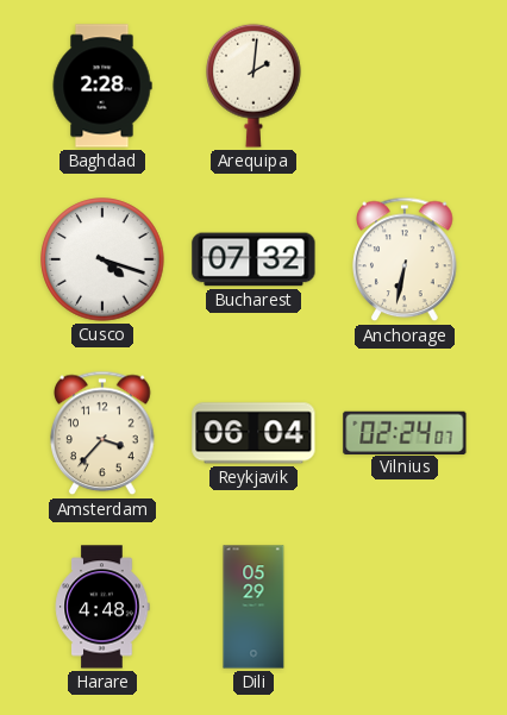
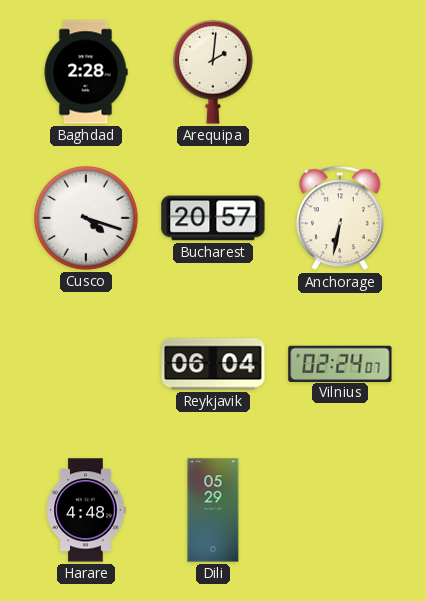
Bucharest: 07:32 -> 20:57 (213, 218)
Amsterdam: 3:37 -> none (102, 433)
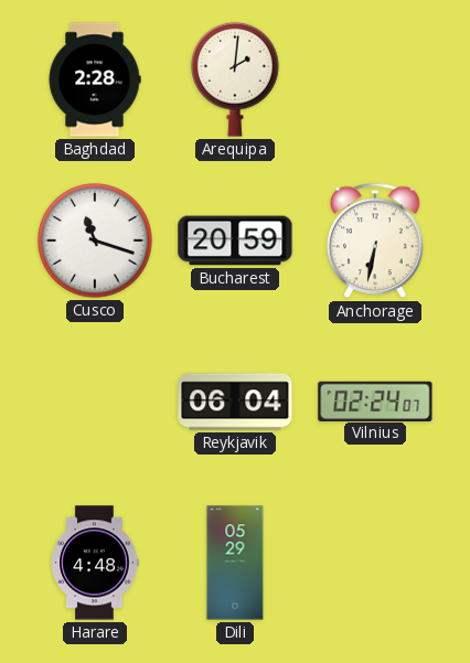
Cusco: 4:18 -> 11:18 (95, 240)
Bucharest: 20:57 -> 20:59 (235, 240)
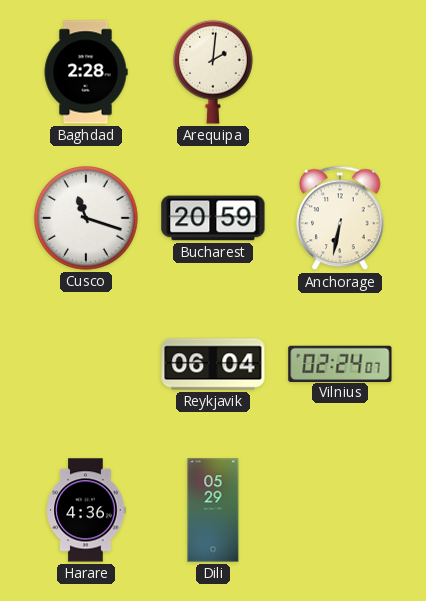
Harare: 4:48 -> 4:36 (86, 510)
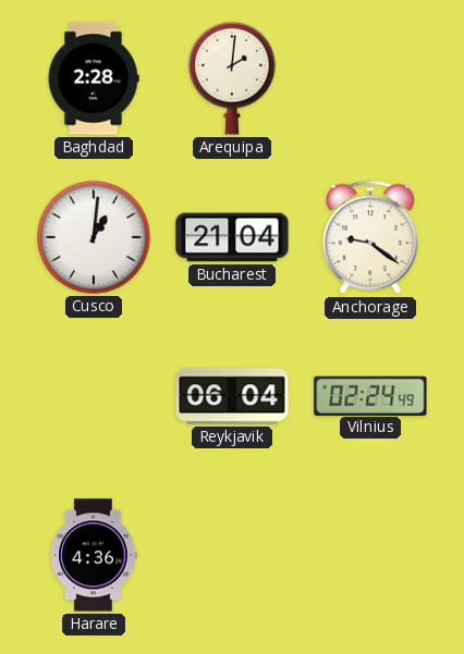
Cusco: 11:18 -> 1:01 (94, 237)
Bucharest: 20:59 -> 21:04 (232, 237)
Anchorage: 6:32 -> 9:21 (370, 237)
Vilnius: 02:24:07 -> 02:24:49 (370, 395)
Dili: 05:29 -> none (213, 510)
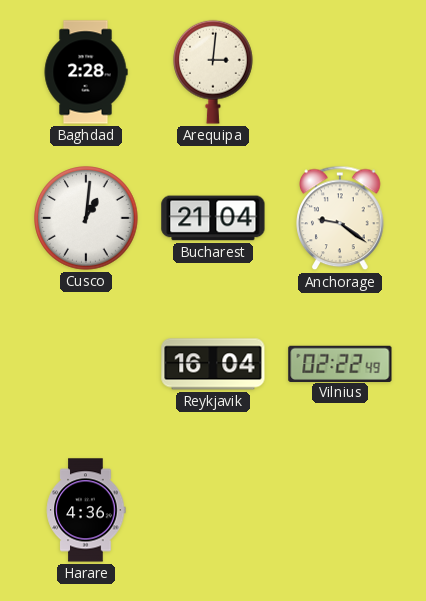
Arequipa: 2:01 -> 3:01 (214, 72)
Reykjavik: 06:04 -> 16:04 (213, 364)
Vilnius: 02:24 -> 02:22 (340, 363)
